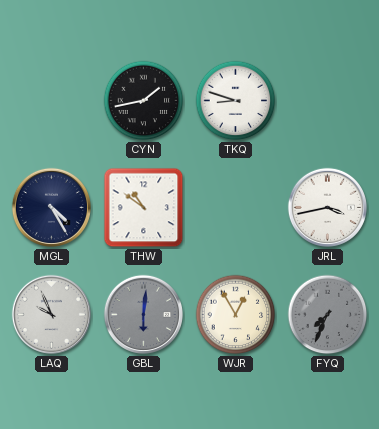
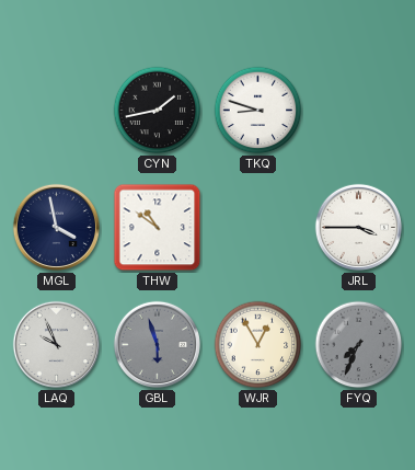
MGL: 4:25 -> 3:58 (56, 227)
JRL: 3:43 -> 3:45 (358, 227)
GBL: 6:01 -> 5:57 (157, 344)
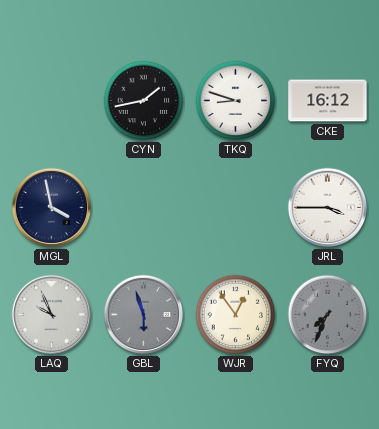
CKE: none -> 16:12 (328, 101)
THW: 10:51 -> none (158, 228)
WJR: 12:55 -> 12:54 (236, 315)
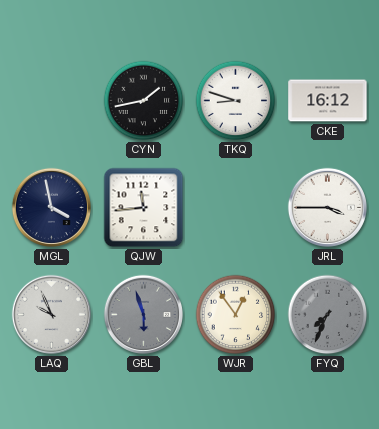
QJW: none -> 11:44 (144, 208)
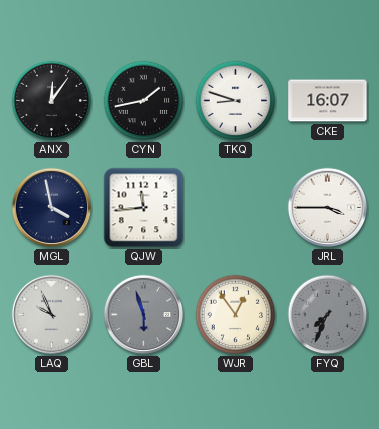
ANX: none -> 12:06 (52, 101)
CKE: 16:12 -> 16:07 (328, 101)
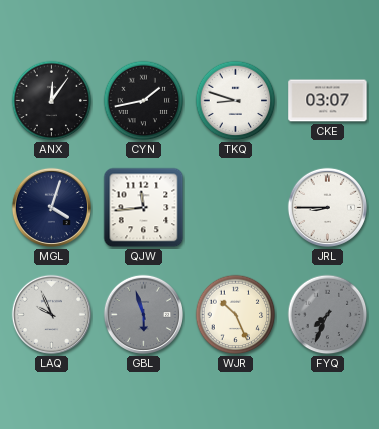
CKE: 16:07 -> 03:07 (328, 101)
MGL: 3:58 -> 4:03 (51, 207)
JRL: 3:45 -> 8:45 (327, 207)
WJR: 12:54 -> 10:26 (236, 315)
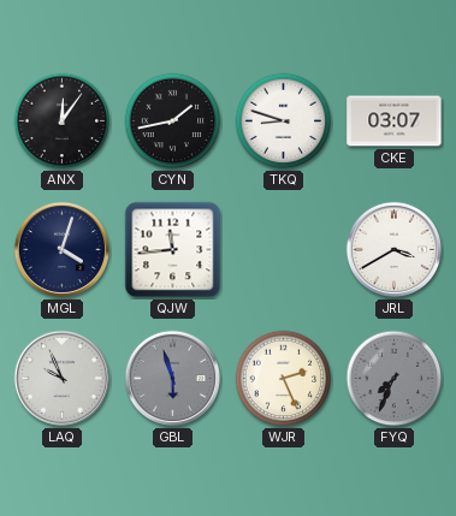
JRL: 8:45 -> 3:40 (393, 249)
WJR: 10:26 -> 2:26 (284, 379)
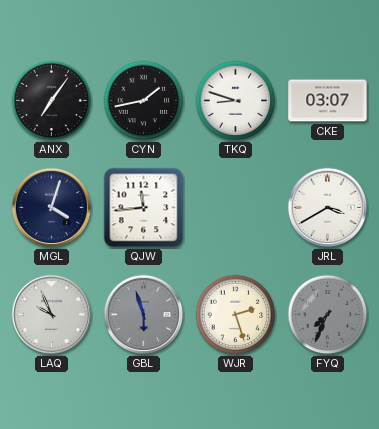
ANX: 12:06 -> 7:06 (52, 101)
WJR: 2:26 -> 2:27 (236, 315)
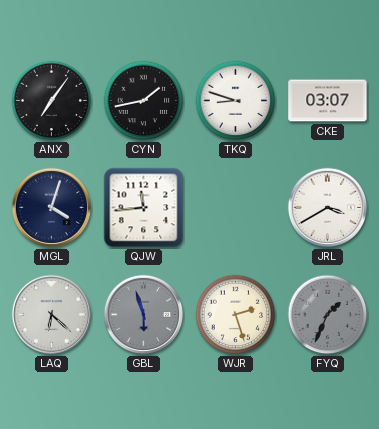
LAQ: 9:56 -> 6:22 (51, 314)
FYQ: 7:34 -> 1:34 (328, 315)
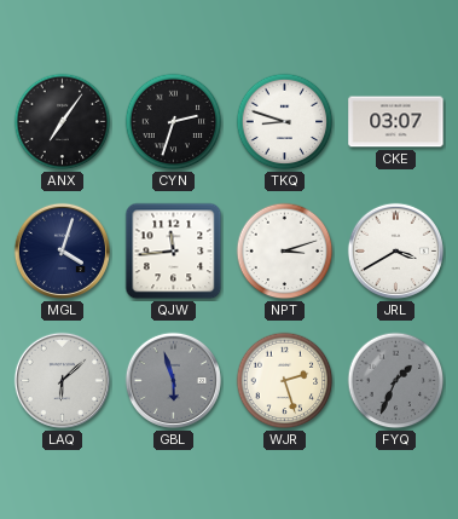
CYN: 1:43 -> 2:33 (174, 122)
NPT: none -> 3:12 (285, 252)
LAQ: 6:22 -> 6:08 (62, 380)
